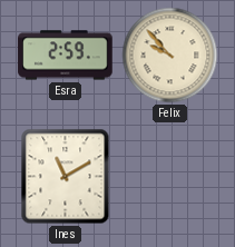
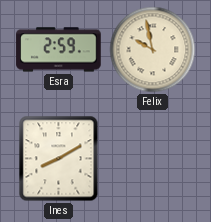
Felix: 9:53 -> 9:58 (153, 50)
Ines: 11:10 -> 8:10 (59, 159)
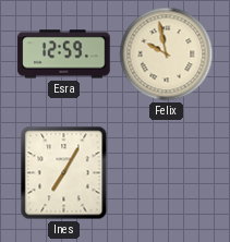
Esra: 2:59 -> 12:59 (64, 55)
Ines: 8:10 -> 7:05 (64, 173)
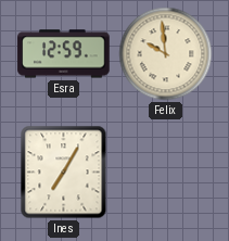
Felix: 9:58 -> 9:59 (166, 54)
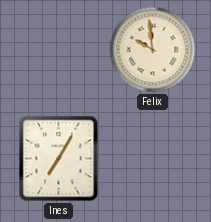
Esra: 12:59 -> none (64, 54)
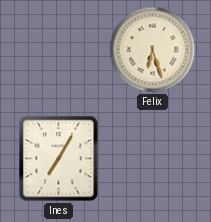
Felix: 9:59 -> 6:27 (153, 50)
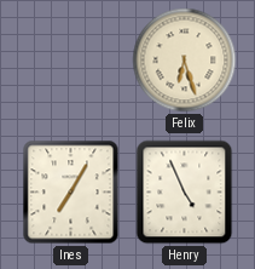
Henry: none -> 4:56 (185, 193)
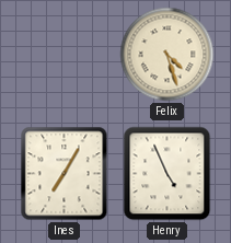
Felix: 6:27 -> 4:27 (168, 55)
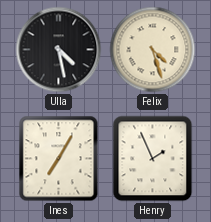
Ulla: none -> 4:28 (59, 50)
Henry: 4:56 -> 1:56 (153, 159)
